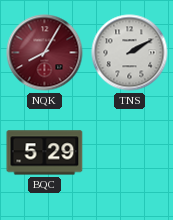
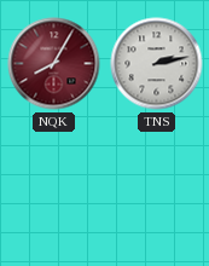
TNS: 2:10 -> 2:13 (157, 64)
BQC: 5:29 -> none (45, 153)
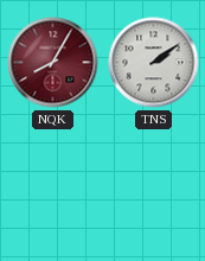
TNS: 2:13 -> 2:09 (154, 63)
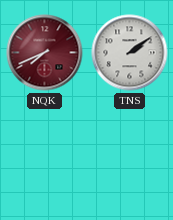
NQK: 8:05 -> 7:41 (45, 53)
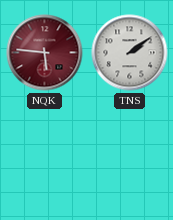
NQK: 7:41 -> 5:46 (45, 53)
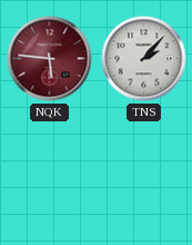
TNS: 2:09 -> 2:07 (144, 59)
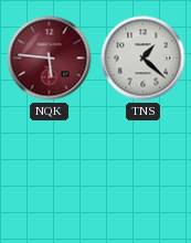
TNS: 2:07 -> 1:22 (144, 59)
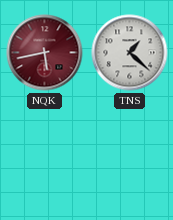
NQK: 5:46 -> 5:43 (45, 53)
